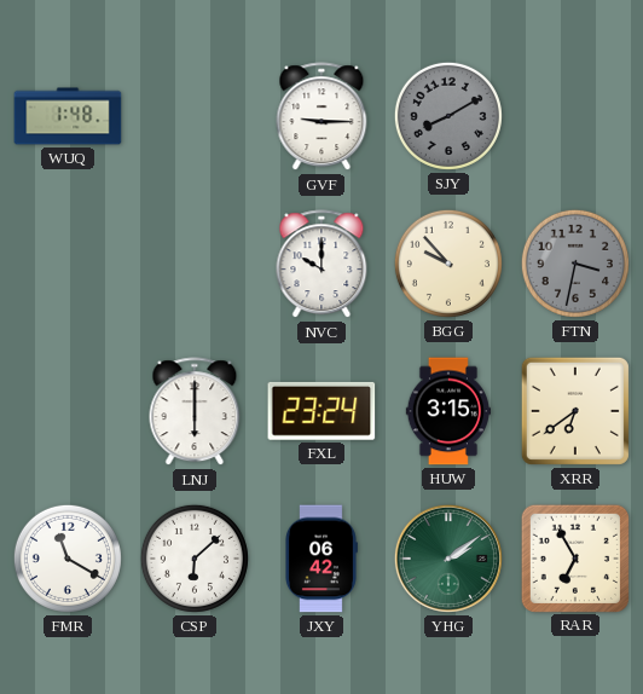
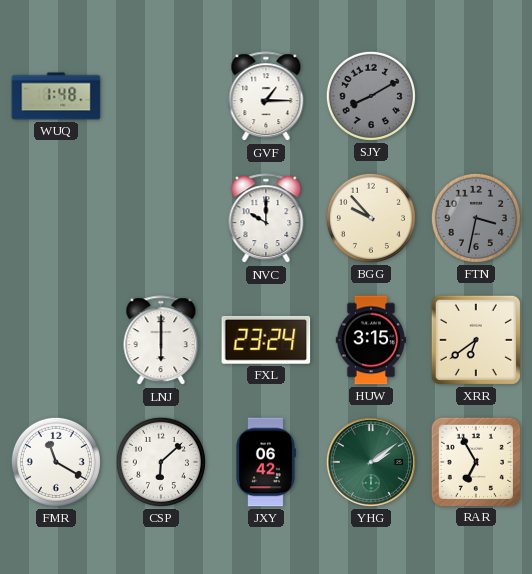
GVF: 9:15 -> 1:15 (266, 97)
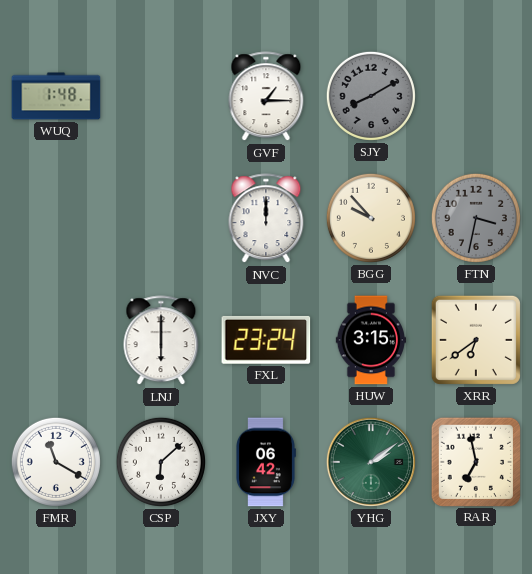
NVC: 10:00 -> 12:00 (266, 219)
RAR: 6:55 -> 6:58 (475, 461)
